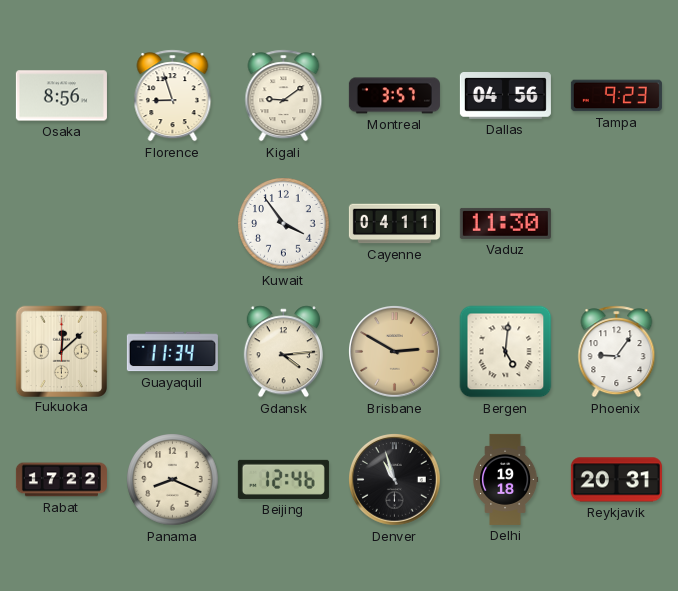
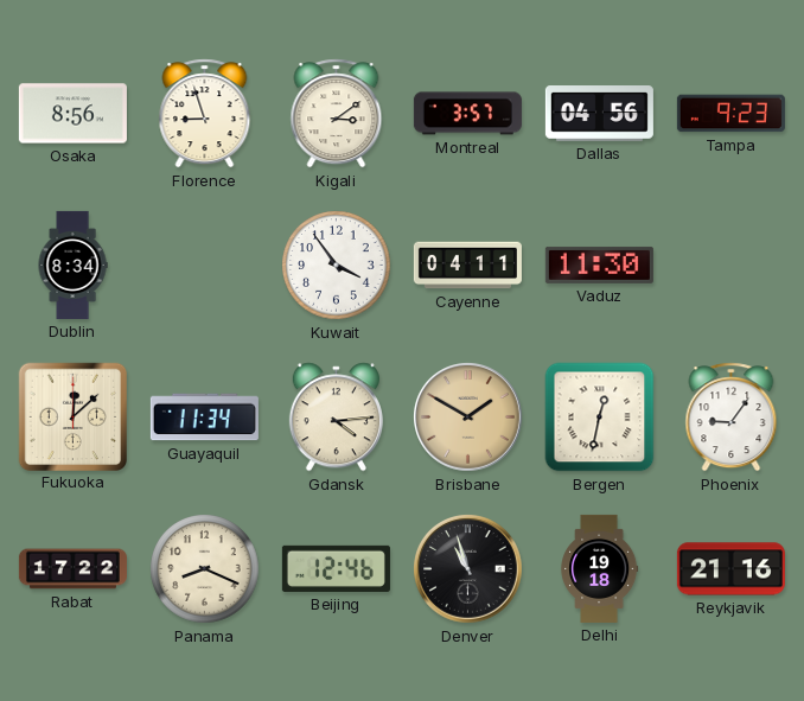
Kigali: 9:09 -> 3:09 (337, 114)
Dublin: none -> 8:34 (72, 265)
Brisbane: 2:50 -> 1:50 (468, 418)
Bergen: 5:01 -> 12:32 (600, 418)
Reykjavik: 20:31 -> 21:16 (730, 569)
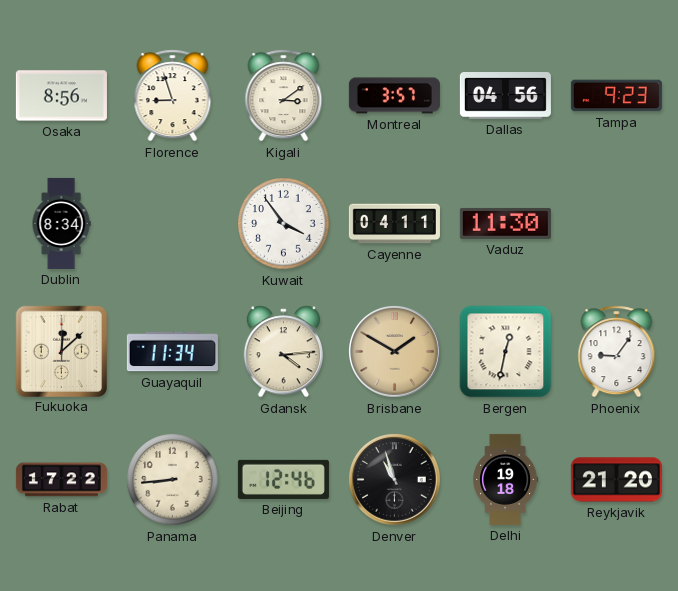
Panama: 8:19 -> 8:44 (173, 480)
Reykjavik: 21:16 -> 21:20 (616, 480)
